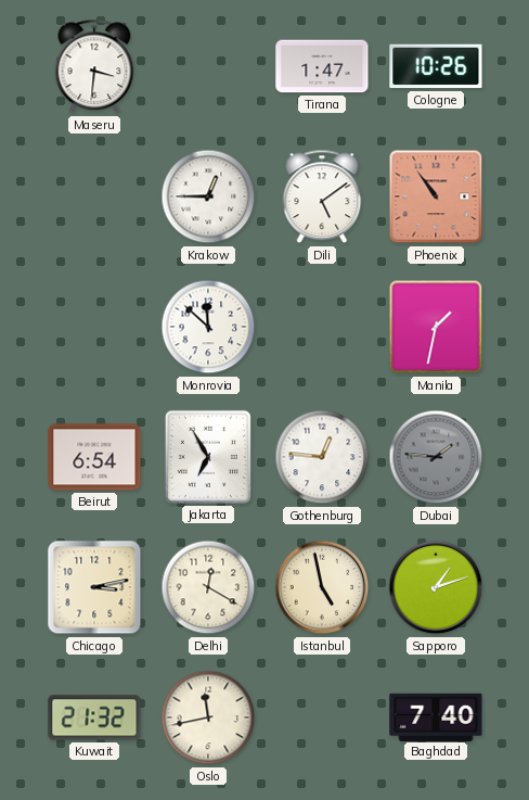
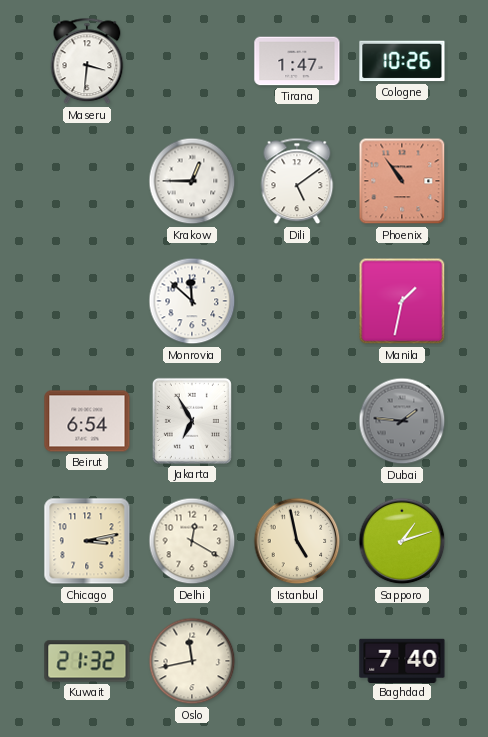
Gothenburg: 12:46 -> none (322, 457)
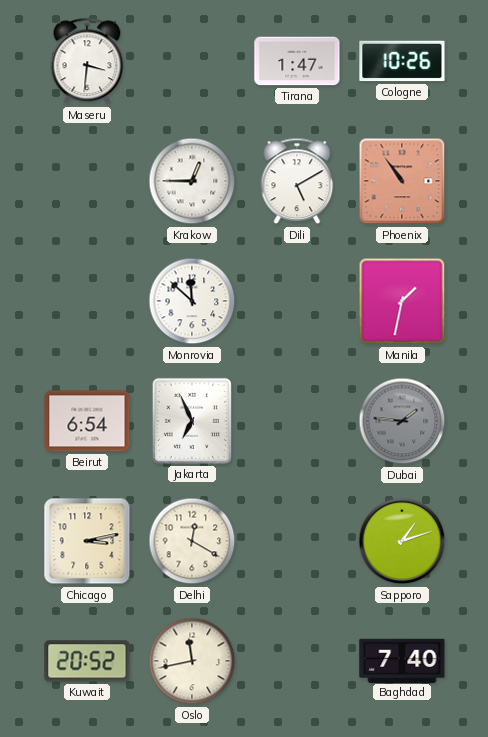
Dili: 5:09 -> 5:10 (297, 181)
Jakarta: 6:55 -> 6:56 (192, 421)
Istanbul: 4:58 -> none (297, 541)
Kuwait: 21:32 -> 20:52 (87, 661)
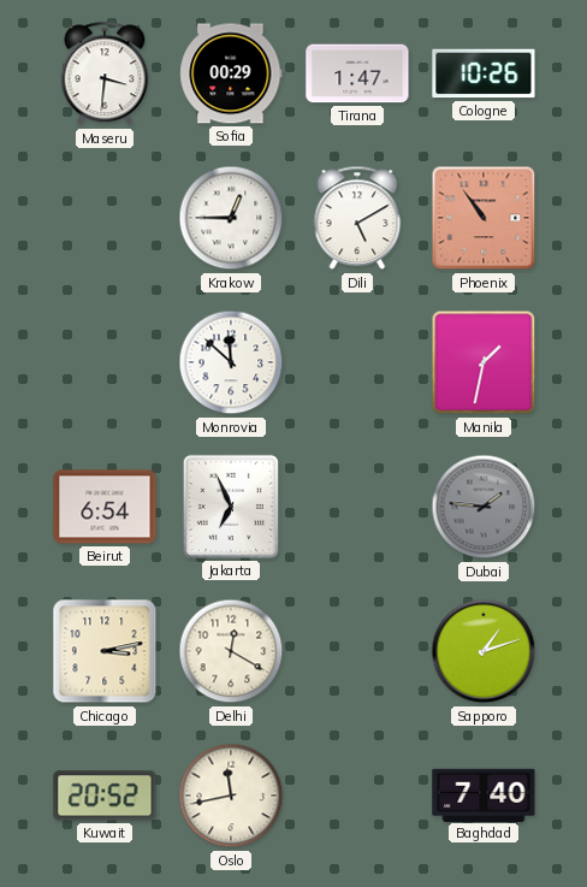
Sofia: none -> 00:29 (231, 73)
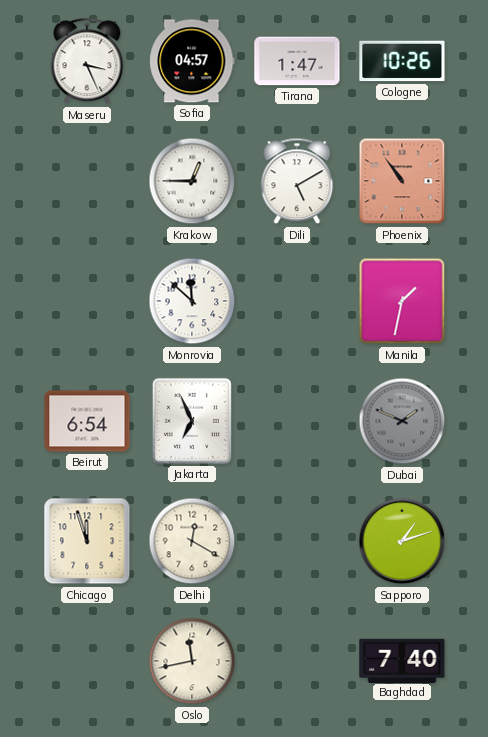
Maseru: 3:31 -> 3:26 (87, 61)
Sofia: 00:29 -> 04:57 (192, 61)
Dubai: 1:46 -> 1:49 (402, 421)
Chicago: 3:13 -> 11:57 (87, 541)
Kuwait: 20:52 -> none (105, 796)
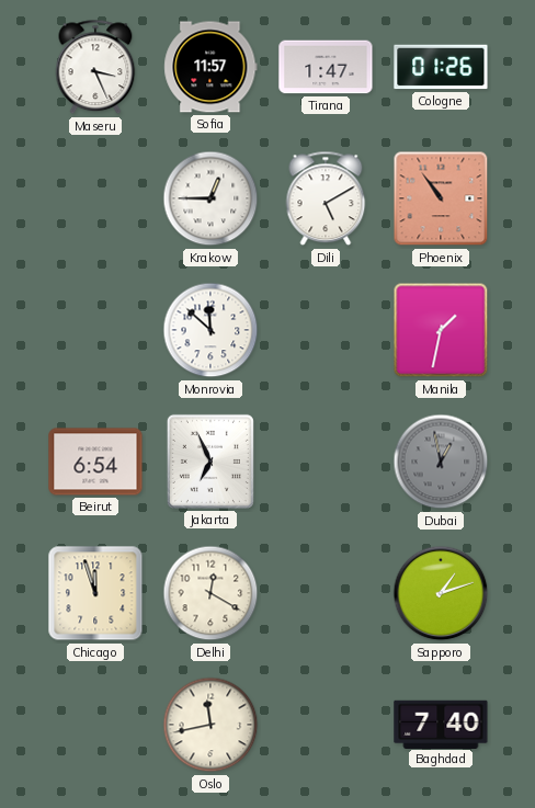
Sofia: 04:57 -> 11:57 (210, 67)
Cologne: 10:26 -> 01:26 (441, 67)
Dubai: 1:49 -> 12:58 (441, 462)
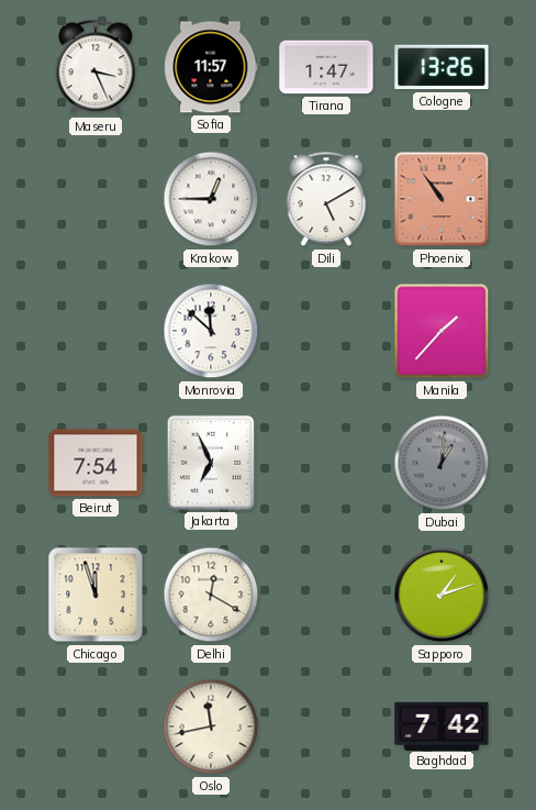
Cologne: 01:26 -> 13:26 (442, 67)
Manila: 1:32 -> 1:37 (442, 331)
Beirut: 6:54 -> 7:54 (96, 463)
Dubai: 12:58 -> 1:01 (442, 463)
Baghdad: 7:40 -> 7:42 (442, 725)
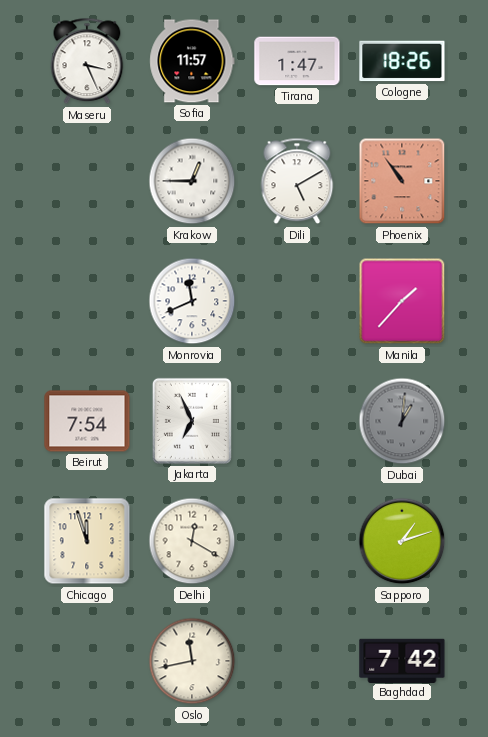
Cologne: 13:26 -> 18:26 (402, 61)
Monrovia: 11:52 -> 11:41 (192, 301)
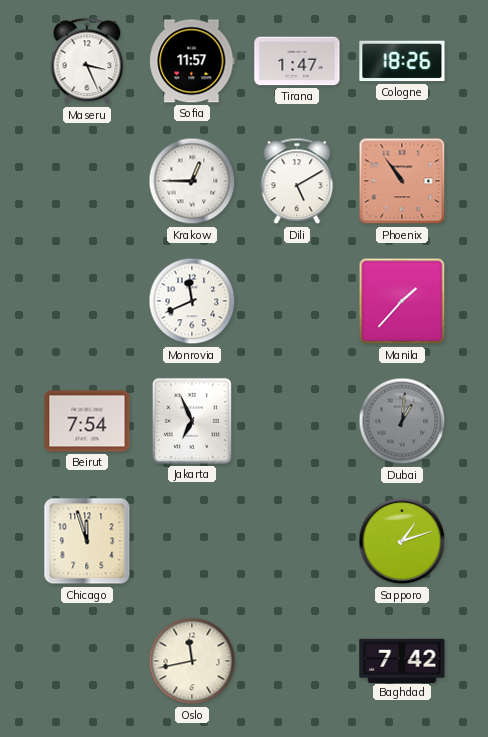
Delhi: 12:20 -> none (192, 541)
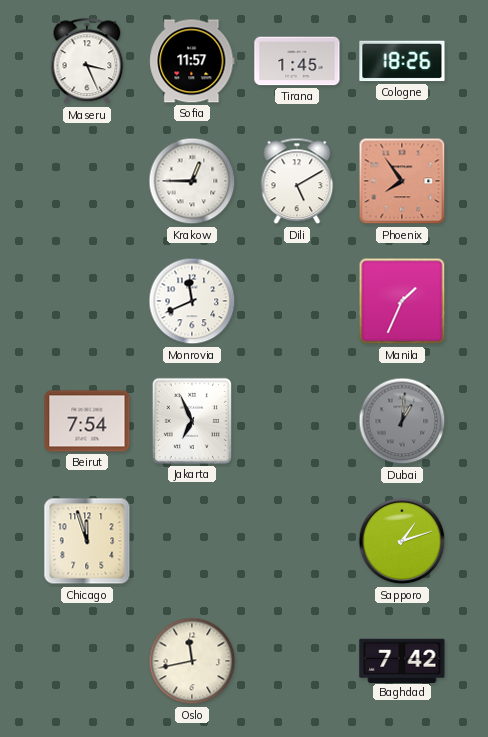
Tirana: 1:47 -> 1:45 (297, 61)
Phoenix: 10:54 -> 7:54 (402, 181)
Manila: 1:37 -> 1:34 (402, 301)
